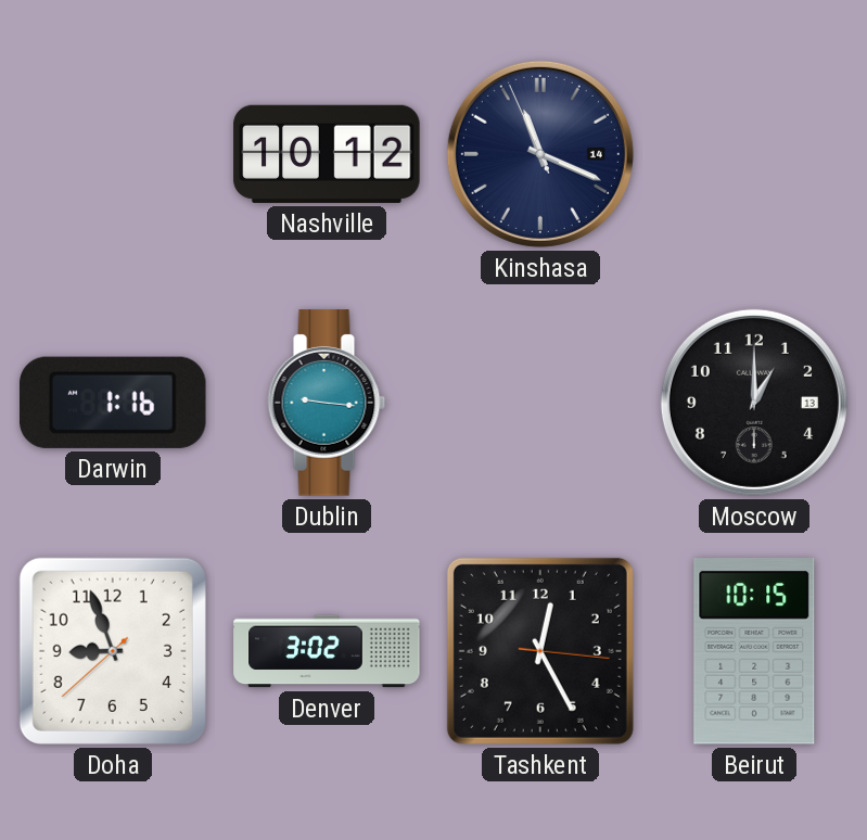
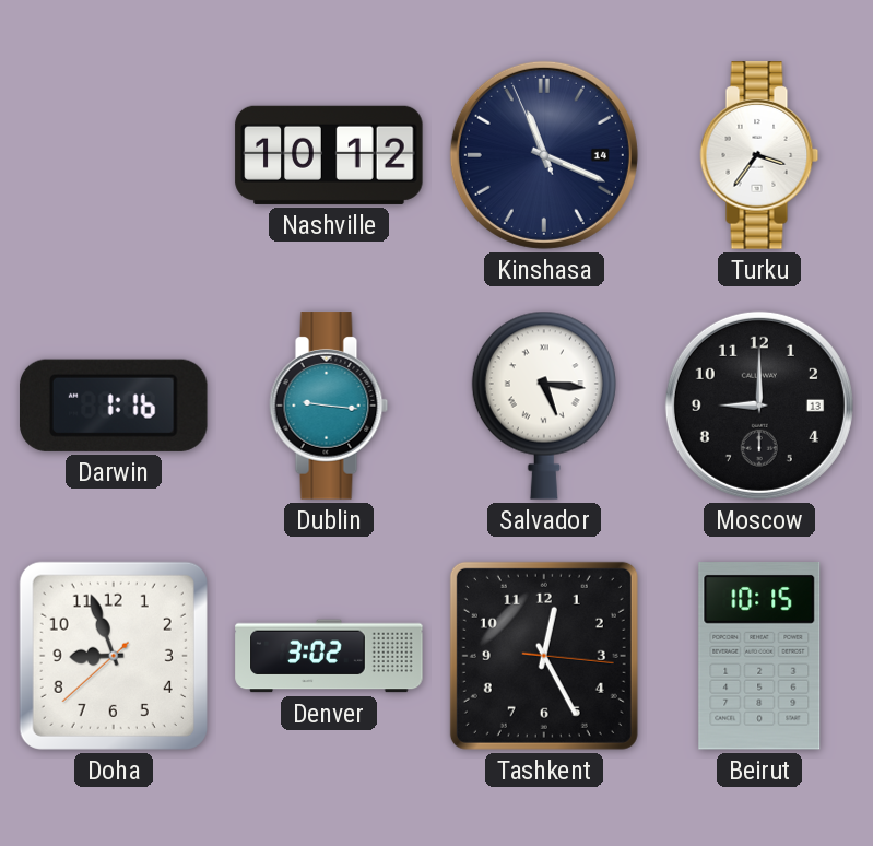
Turku: none -> 3:36 (759, 155)
Salvador: none -> 5:16 (544, 406)
Moscow: 1:00 -> 9:00 (759, 406)
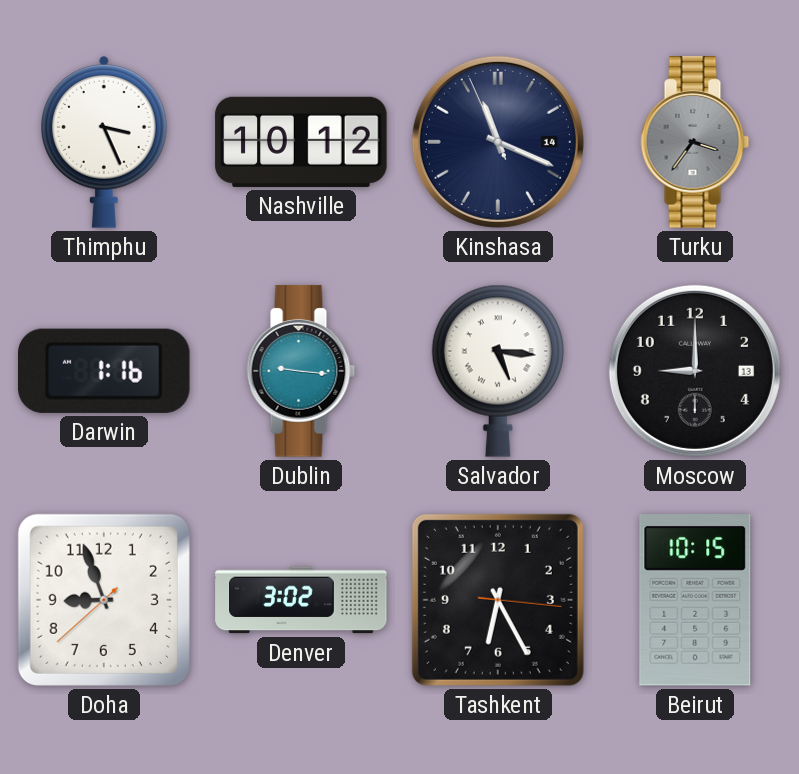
Thimphu: none -> 3:26 (105, 142)
Turku dial: white -> grey (695, 142)
Tashkent: 12:25 -> 6:25 (498, 600)
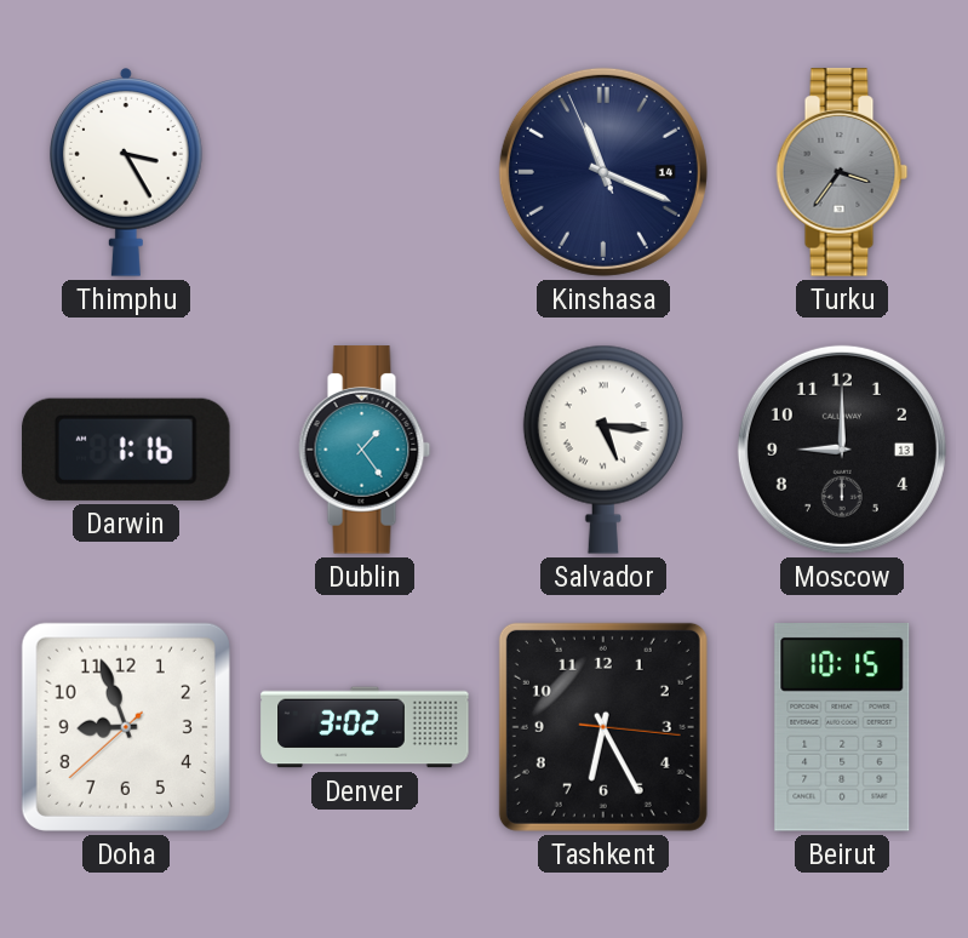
Thimphu: 3:26 -> 3:25 (127, 172)
Nashville: 10:12 -> none (301, 142)
Dublin: 9:16 -> 1:24 (365, 450)
